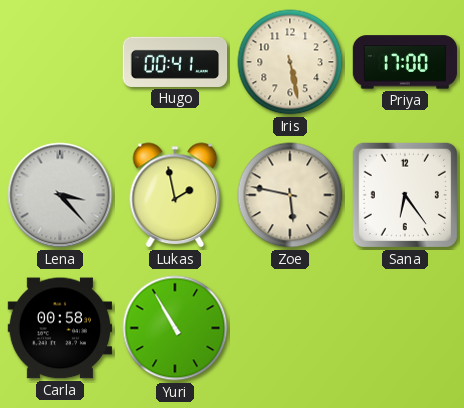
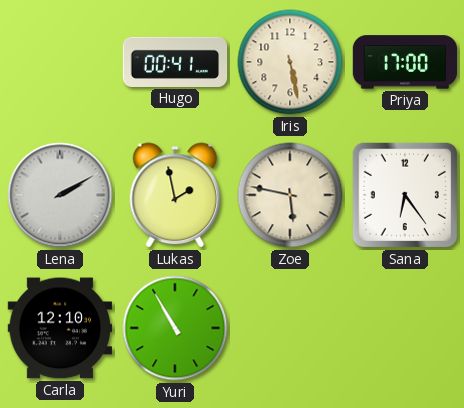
Lena: 3:23 -> 2:10 (60, 195)
Carla: 00:58 -> 12:10 (60, 328)
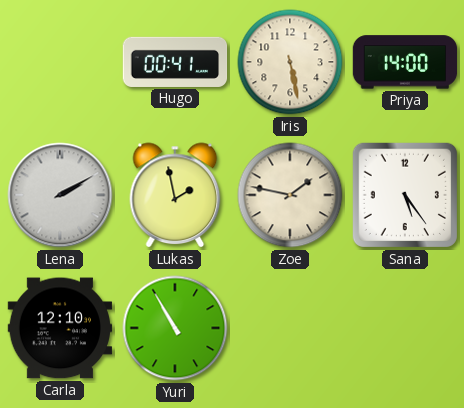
Priya: 17:00 -> 14:00 (405, 62)
Zoe: 5:47 -> 1:47 (290, 195)
Sana: 6:24 -> 5:24 (405, 195)
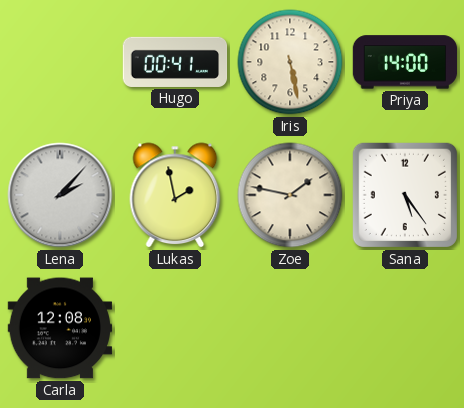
Lena: 2:10 -> 2:07 (60, 195)
Carla: 12:10 -> 12:08 (60, 328)
Yuri: 10:55 -> none (175, 328)
